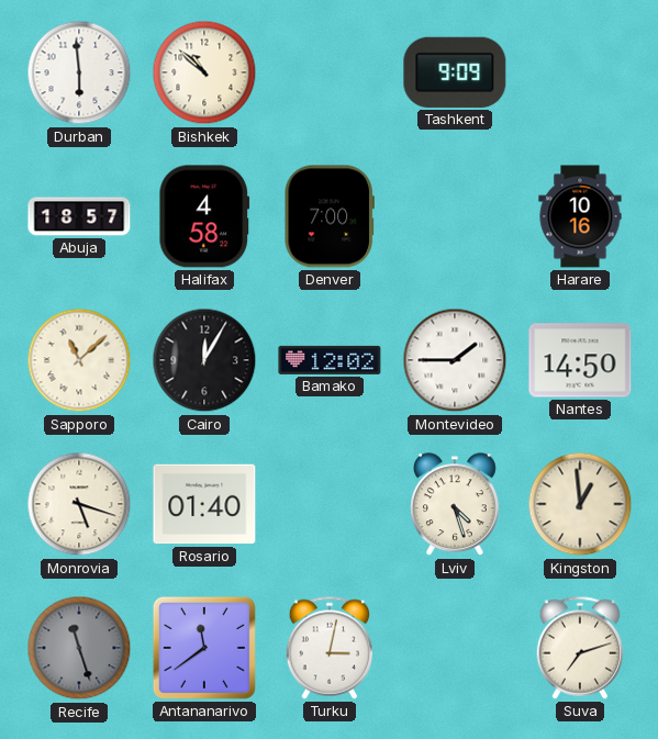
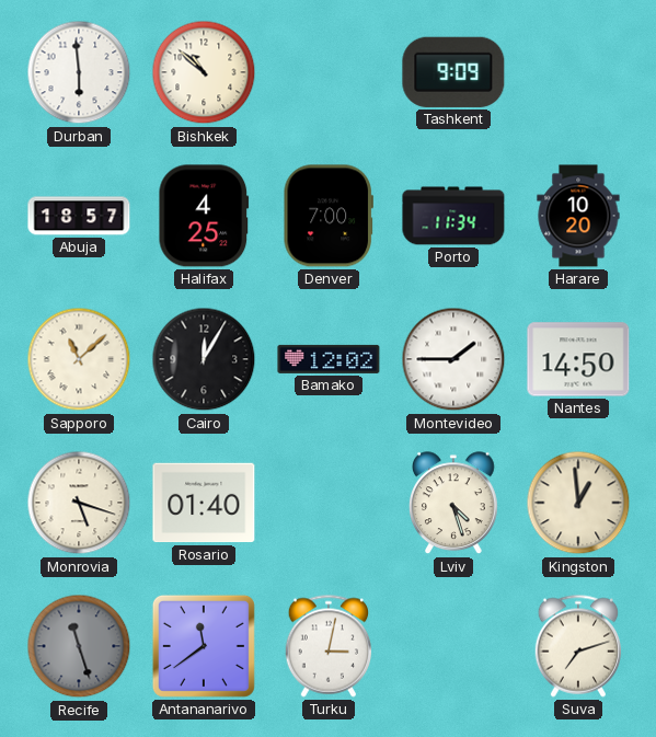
Halifax: 4:58 -> 4:25 (204, 216)
Porto: none -> 11:34 (453, 216)
Harare: 10:16 -> 10:20 (578, 216)
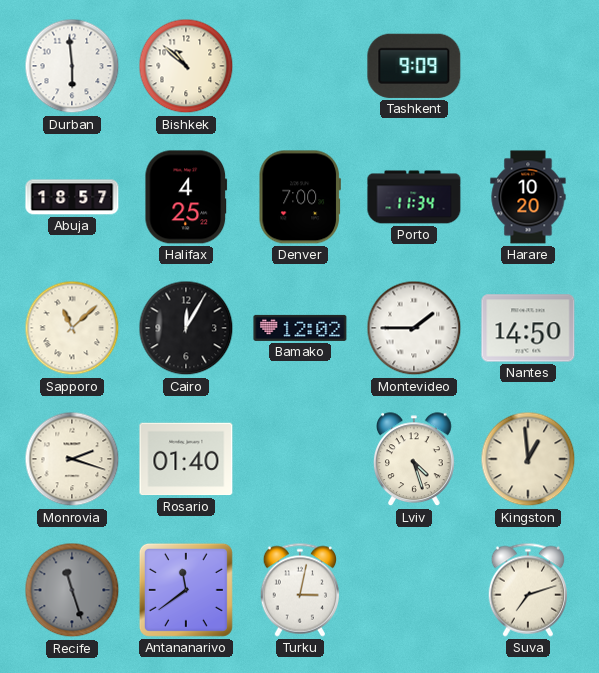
Monrovia: 5:18 -> 2:18 (72, 459)
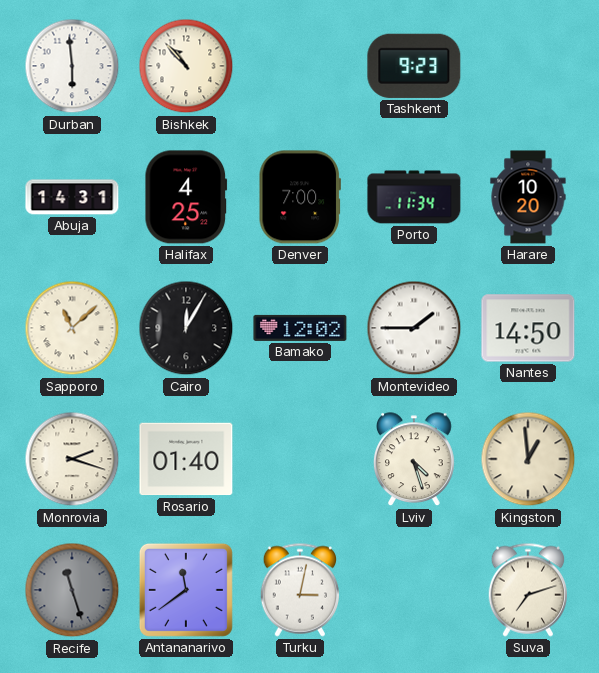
Bishkek: 10:52 -> 10:53 (186, 66)
Tashkent: 9:09 -> 9:23 (414, 66)
Abuja: 18:57 -> 14:31 (72, 197)
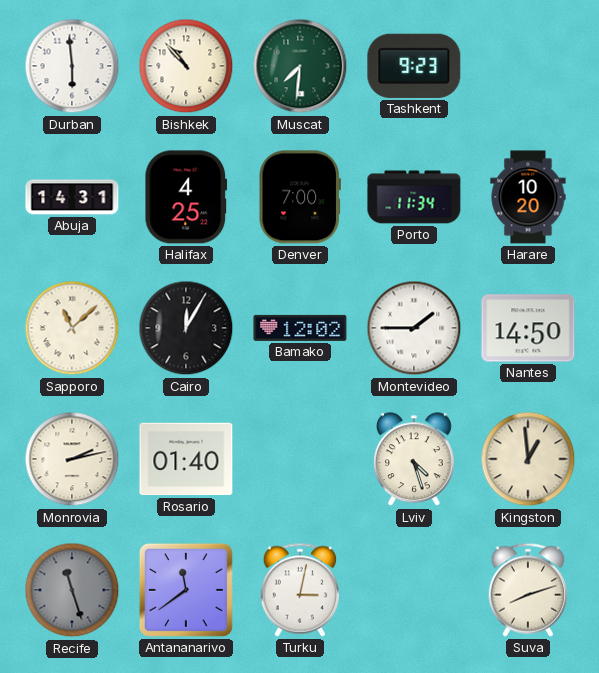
Muscat: none -> 7:31 (300, 66)
Monrovia: 2:18 -> 2:13 (72, 459)
Suva: 7:12 -> 8:12 (527, 590)
